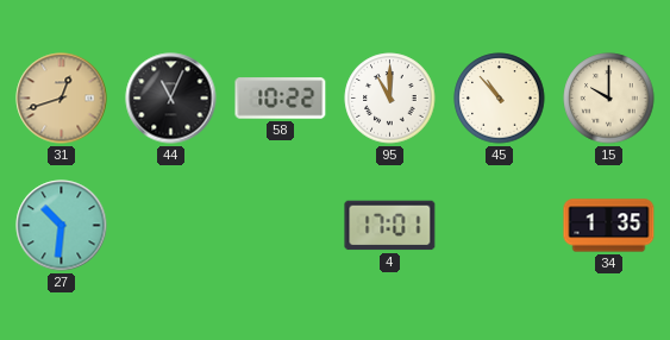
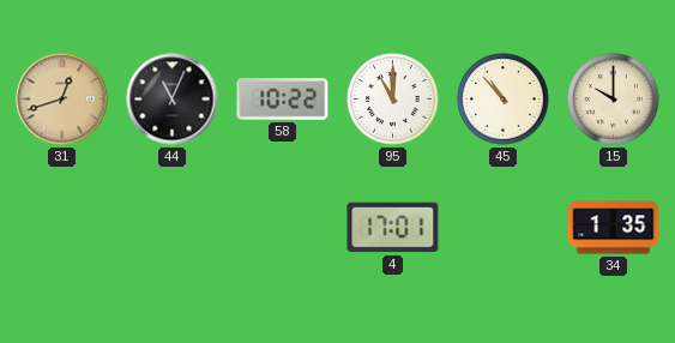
27: 10:31 -> none (62, 226)
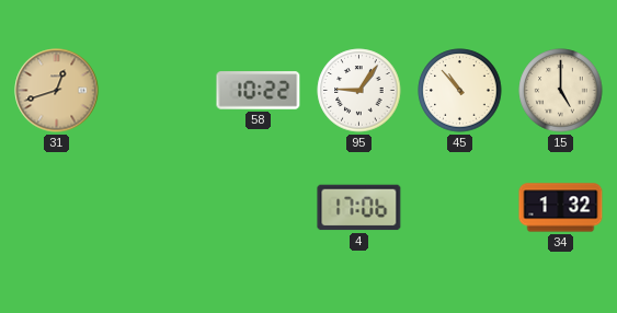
44: 11:04 -> none (173, 100)
95: 11:00 -> 9:06 (359, 91)
15: 10:00 -> 5:00 (561, 91)
4: 17:01 -> 17:06 (359, 208)
34: 1:35 -> 1:32 (561, 208)
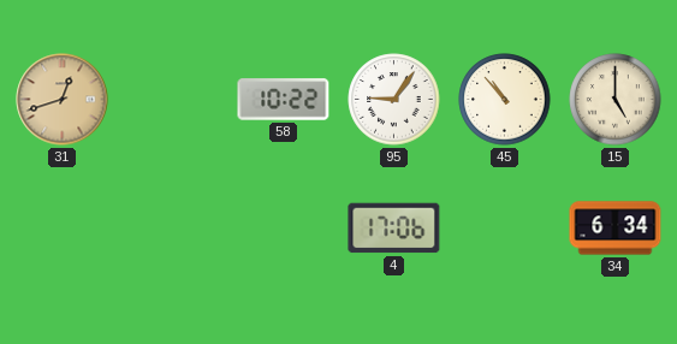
34: 1:32 -> 6:34 (616, 229)
